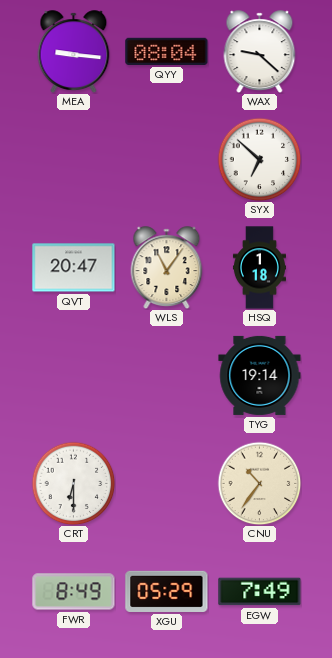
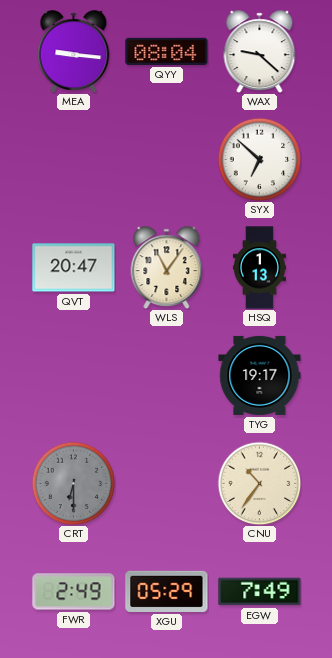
HSQ: 1:18 -> 1:13 (259, 268)
TYG: 19:14 -> 19:17 (260, 375)
CRT dial: white -> grey (73, 483)
FWR: 8:49 -> 2:49 (74, 592)
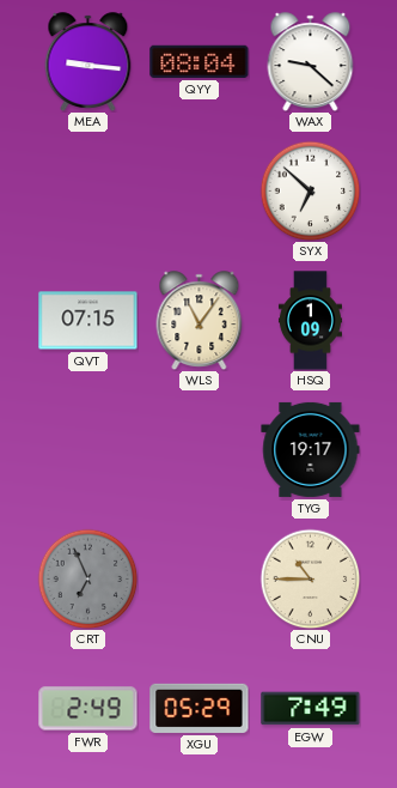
QVT: 20:47 -> 07:15 (88, 321)
HSQ: 1:13 -> 1:09 (310, 321)
CRT: 6:30 -> 6:56 (87, 578)
CNU: 10:36 -> 10:45 (310, 578)
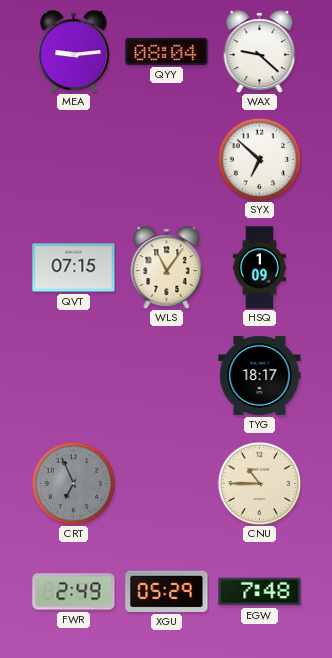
MEA: 9:16 -> 9:14 (74, 51)
TYG: 19:17 -> 18:17 (260, 375)
EGW: 7:49 -> 7:48 (260, 592)
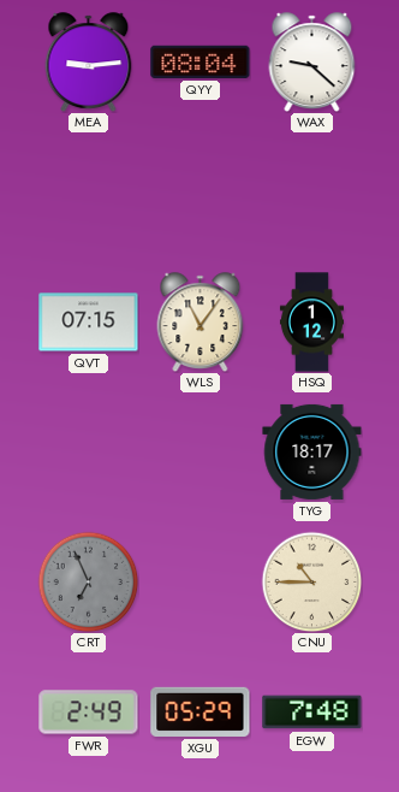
SYX: 6:52 -> none (259, 159)
HSQ: 1:09 -> 1:12 (311, 323)
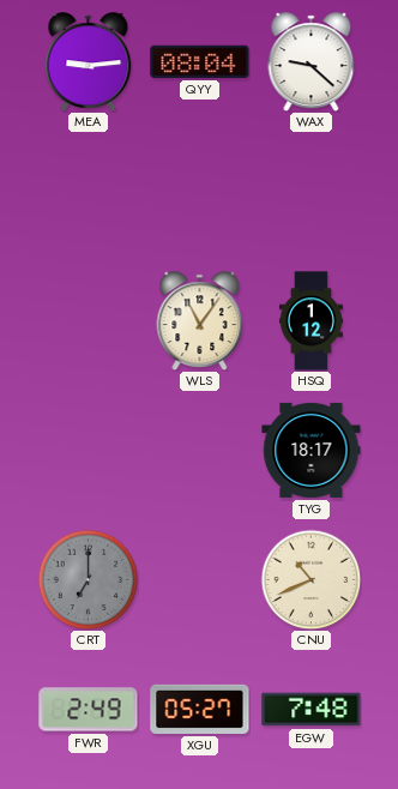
QVT: 07:15 -> none (89, 323)
CRT: 6:56 -> 7:00 (88, 579)
CNU: 10:45 -> 10:41 (310, 579)
XGU: 05:29 -> 05:27 (200, 709)
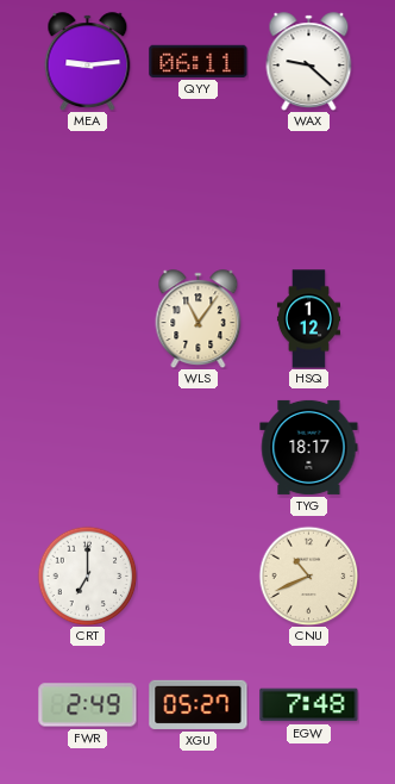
QYY: 08:04 -> 06:11 (199, 61)
CRT dial: grey -> white (87, 575)
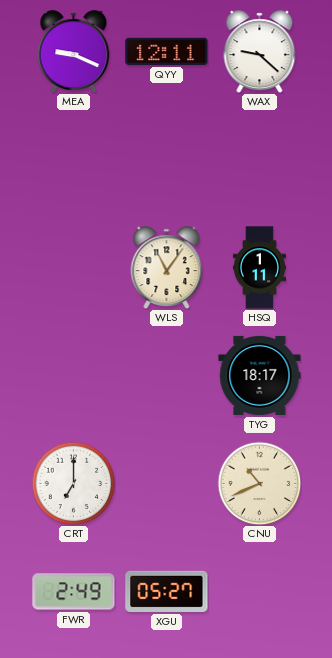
MEA: 9:14 -> 9:19 (74, 51)
QYY: 06:11 -> 12:11 (167, 51)
HSQ: 1:12 -> 1:11 (259, 268)
EGW: 7:48 -> none (309, 705)
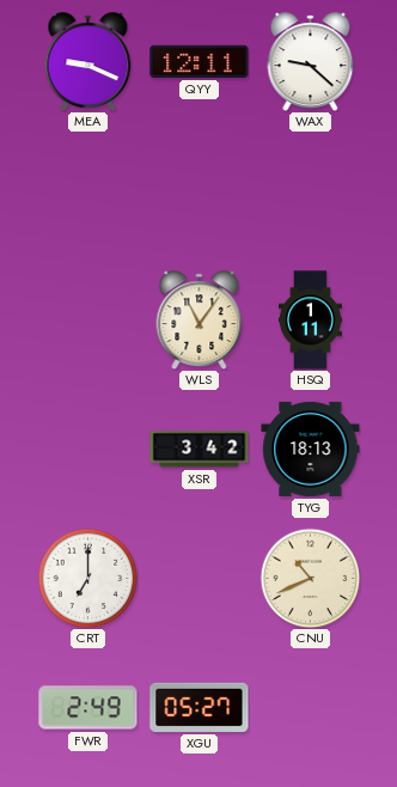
XSR: none -> 3:42 (200, 450)
TYG: 18:17 -> 18:13 (311, 449)
